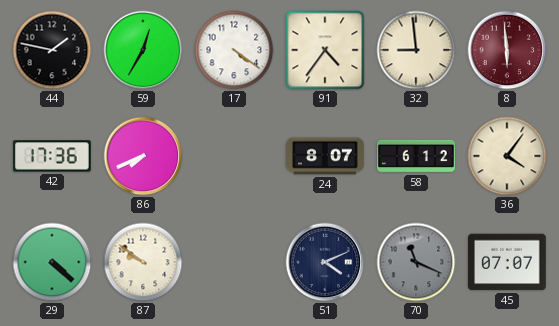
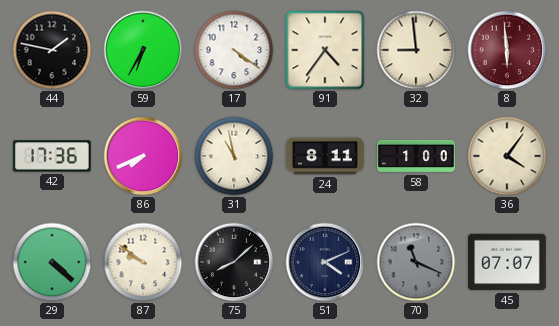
59: 12:35 -> 6:35 (143, 50)
31: none -> 10:58 (234, 156)
24: 8:07 -> 8:11 (326, 156)
58: 6:12 -> 1:00 (416, 156)
75: none -> 8:08 (234, 262)
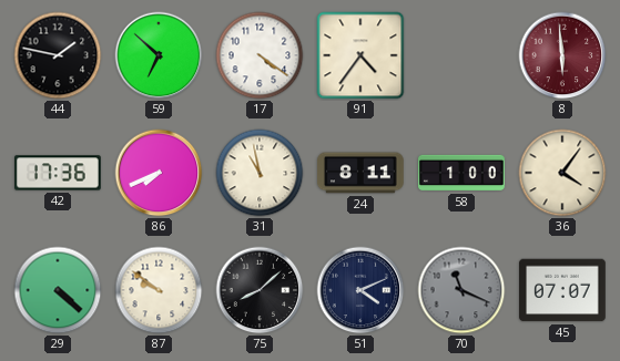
59: 6:35 -> 6:52 (159, 55)
32: 8:59 -> none (416, 50)
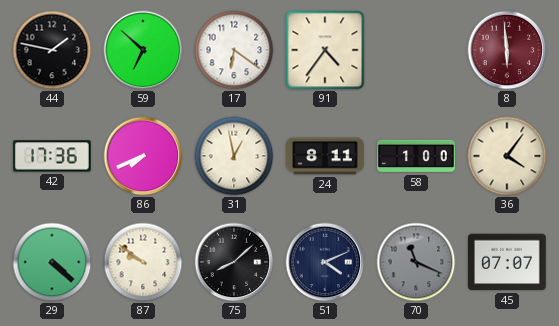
17: 4:21 -> 6:21 (234, 50)
31: 10:58 -> 12:58 (234, 156)
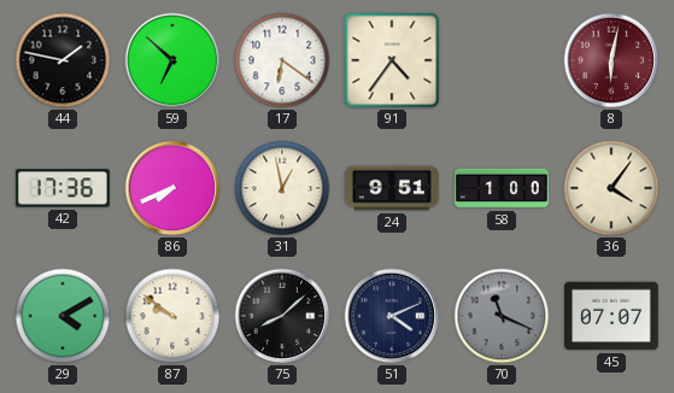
8: 5:59 -> 6:02 (611, 60)
24: 8:11 -> 9:51 (393, 188)
29: 4:22 -> 4:10 (63, 316)
